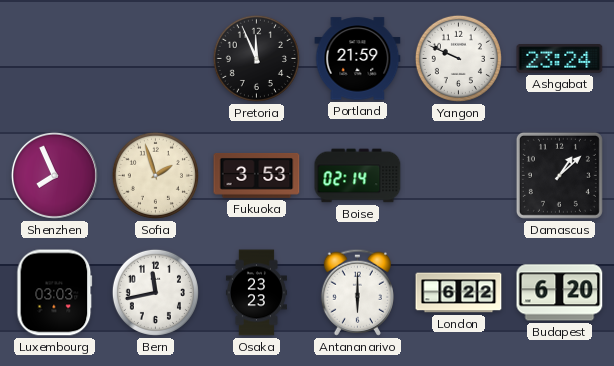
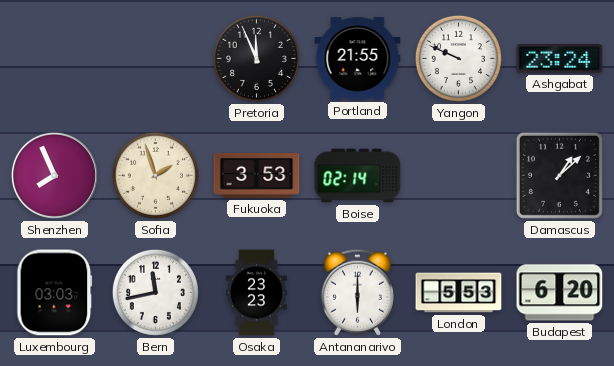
Portland: 21:59 -> 21:55 (358, 59)
London: 6:22 -> 5:53 (459, 293)
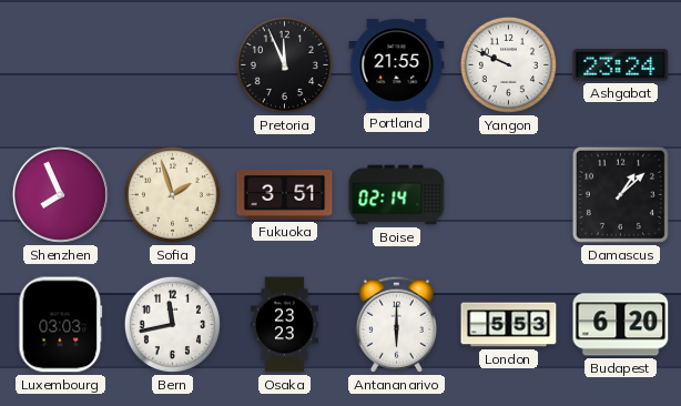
Fukuoka: 3:53 -> 3:51 (285, 194)
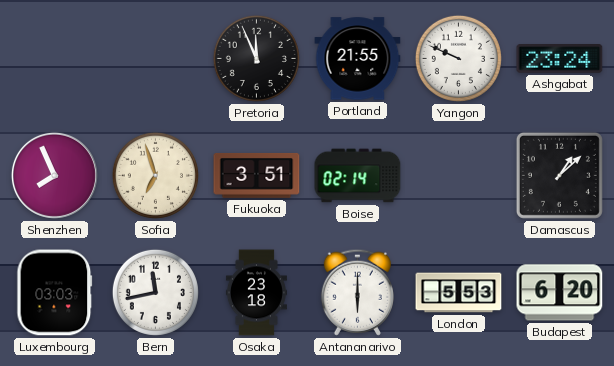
Sofia: 1:57 -> 6:57 (155, 175)
Osaka: 23:23 -> 23:18 (256, 293)
